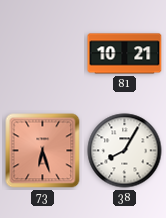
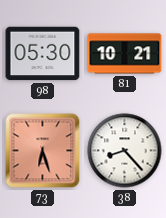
98: none -> 05:30 (43, 54)
38: 8:05 -> 8:23 (125, 151)
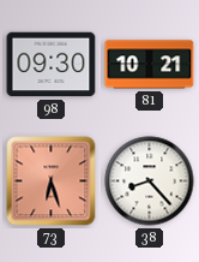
98: 05:30 -> 09:30 (52, 65)
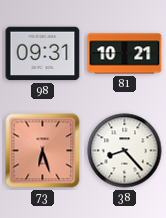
98: 09:30 -> 09:31 (43, 54)
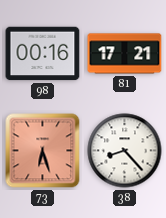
98: 09:31 -> 00:16 (43, 54)
81: 10:21 -> 17:21 (125, 54)
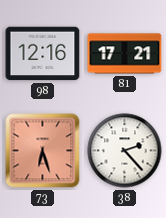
98: 00:16 -> 12:16 (43, 54)
38: 8:23 -> 2:23 (125, 151)
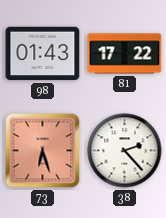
98: 12:16 -> 01:43 (43, 54)
81: 17:21 -> 17:22 (125, 54)
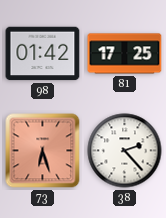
98: 01:43 -> 01:42 (43, 54)
81: 17:22 -> 17:25 (125, 54)
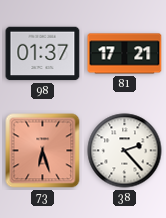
98: 01:42 -> 01:37 (43, 54)
81: 17:25 -> 17:21 (125, 54)
